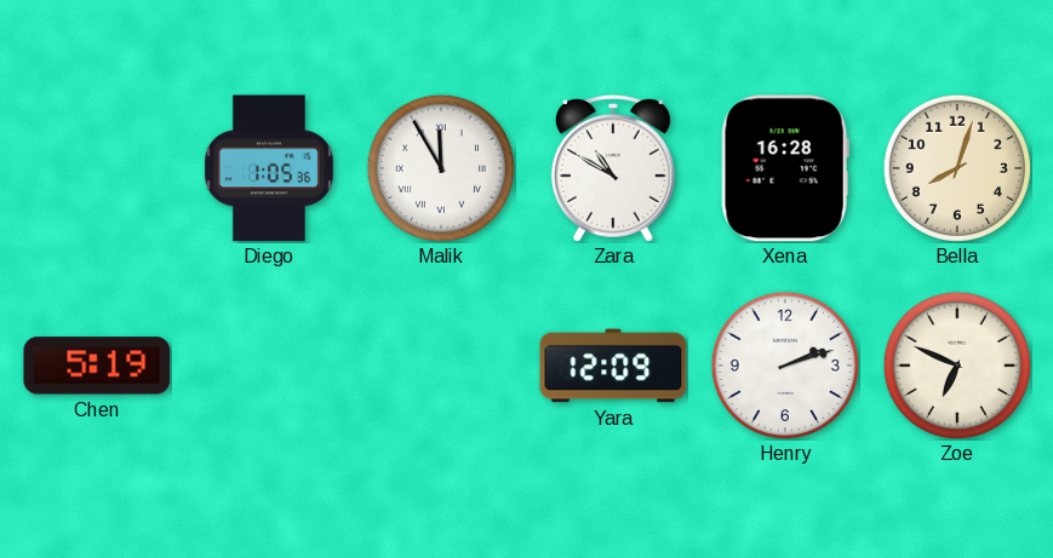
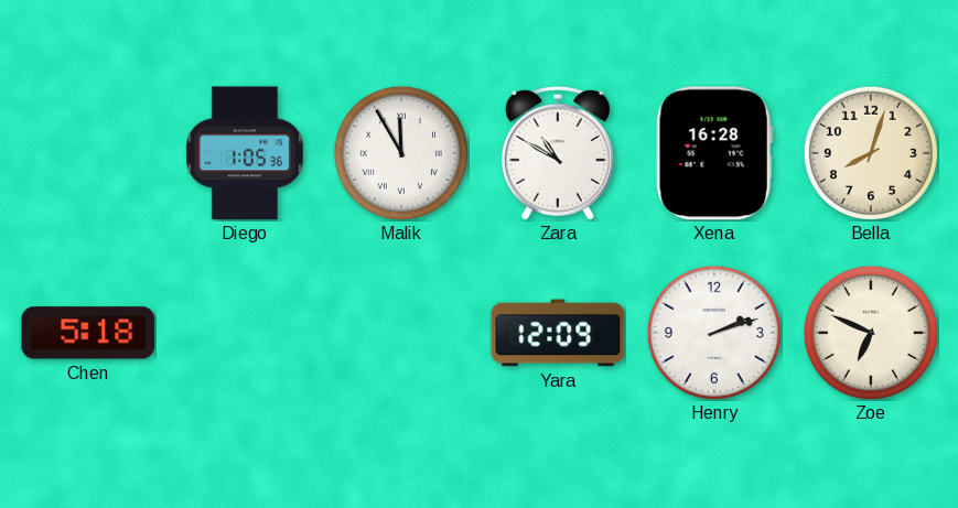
Chen: 5:19 -> 5:18 (88, 333)
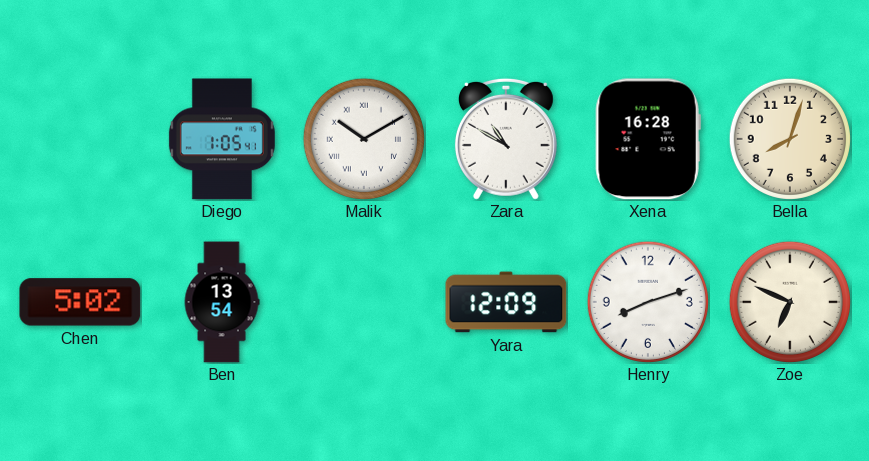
Diego: 1:05:36 -> 1:05:41 (222, 139)
Malik: 11:55 -> 10:10 (363, 138)
Chen: 5:18 -> 5:02 (80, 302)
Ben: none -> 13:54 (222, 302)
Henry: 2:12 -> 8:12 (647, 301)
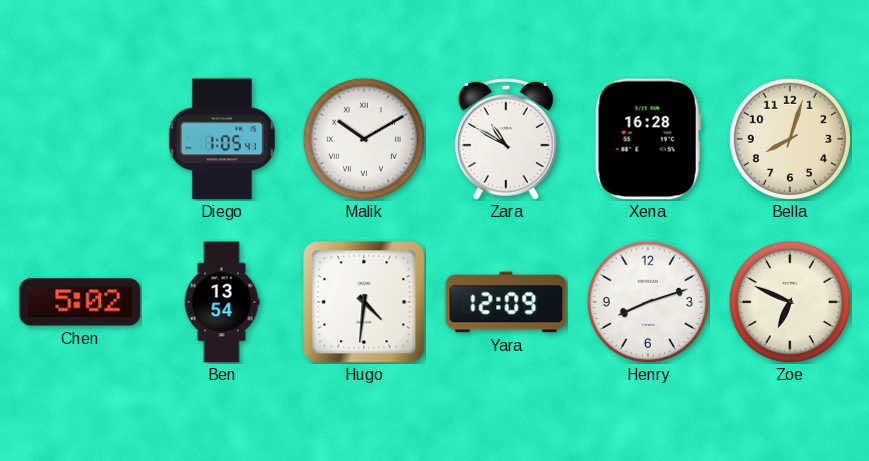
Hugo: none -> 4:31 (364, 302)
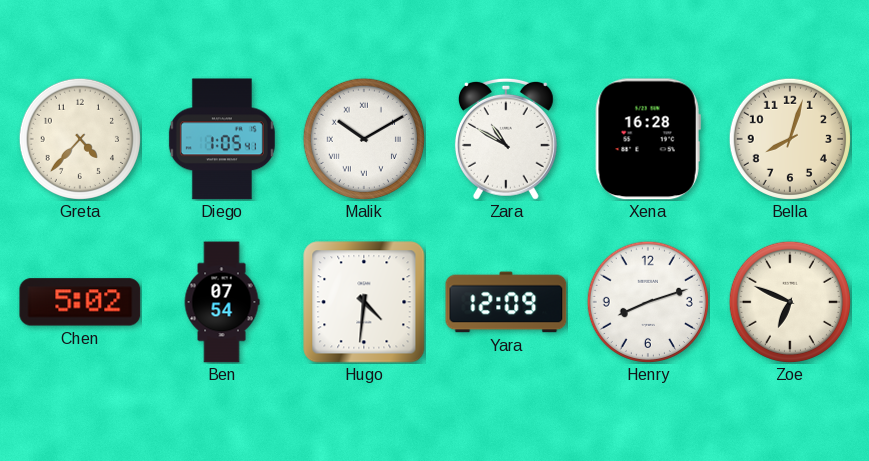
Greta: none -> 4:37 (79, 138)
Ben: 13:54 -> 07:54 (222, 302)
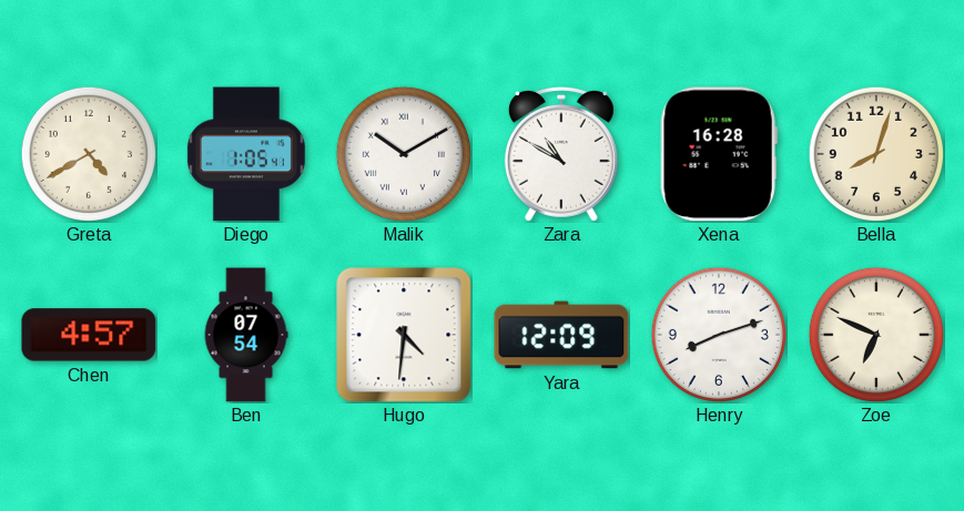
Greta: 4:37 -> 4:40 (88, 153)
Chen: 5:02 -> 4:57 (89, 335)
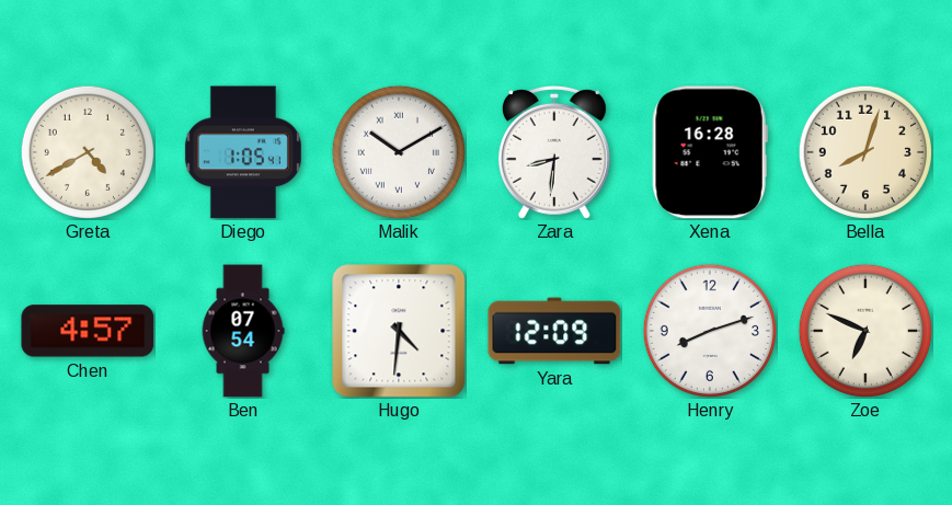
Zara: 10:50 -> 8:31 (554, 152)
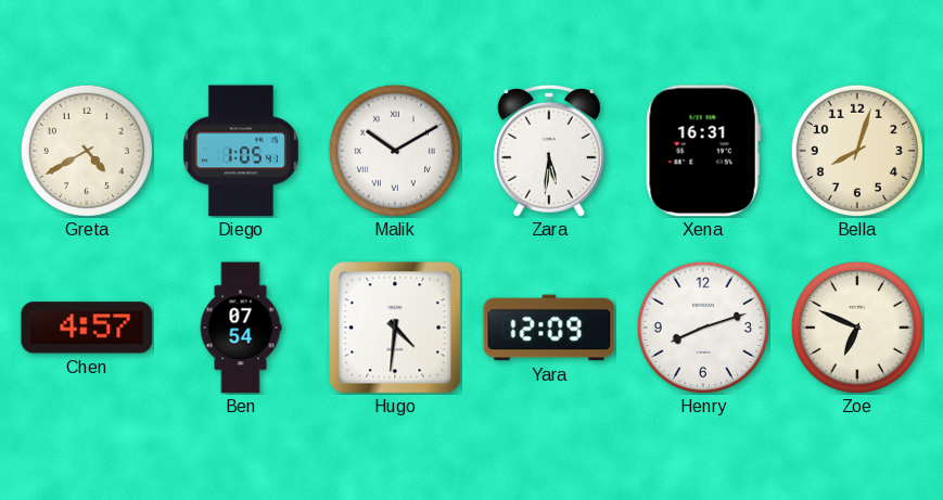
Zara: 8:31 -> 5:31 (549, 151)
Xena: 16:28 -> 16:31 (703, 151)
